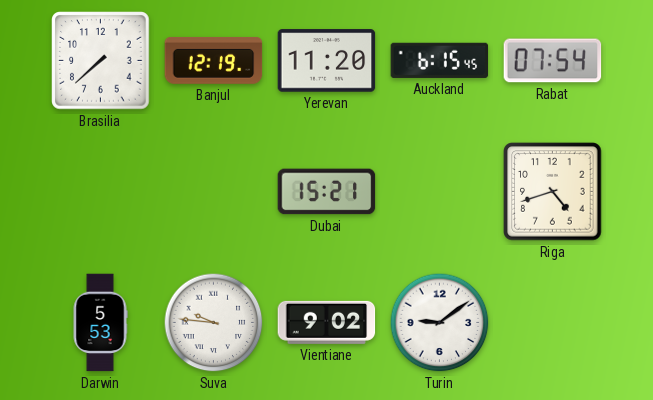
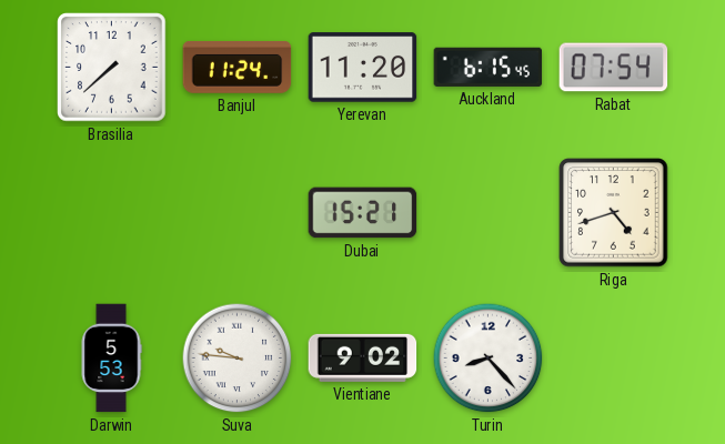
Banjul: 12:19 -> 11:24 (238, 67)
Turin: 9:09 -> 8:23 (489, 359)
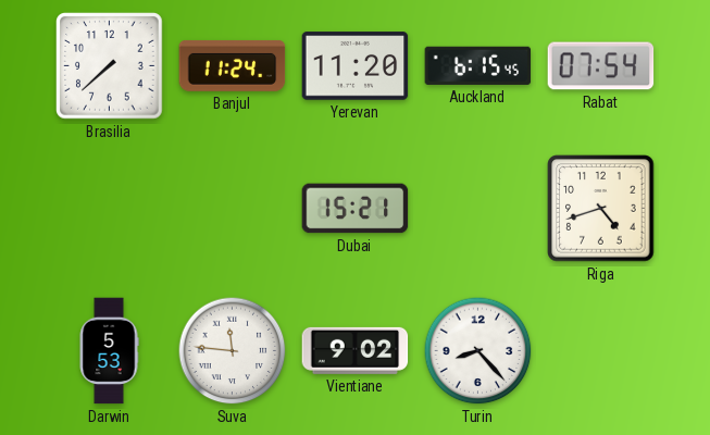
Suva: 9:46 -> 11:46 (233, 351)
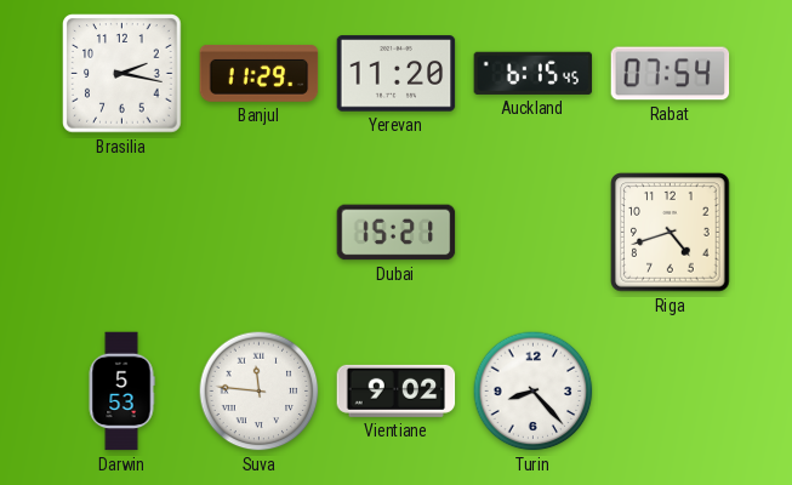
Brasilia: 7:38 -> 2:17 (122, 74)
Banjul: 11:24 -> 11:29 (260, 73)
